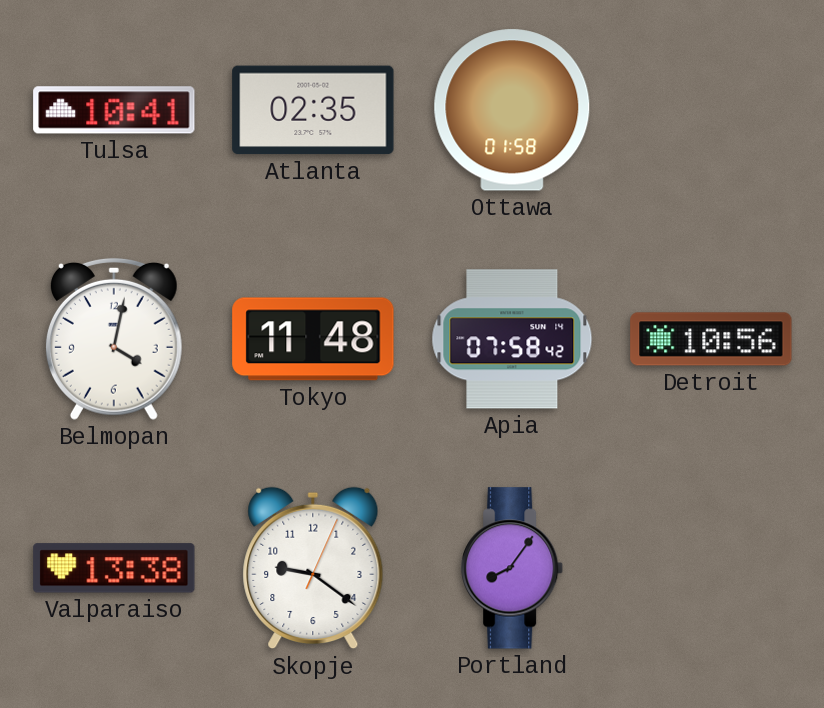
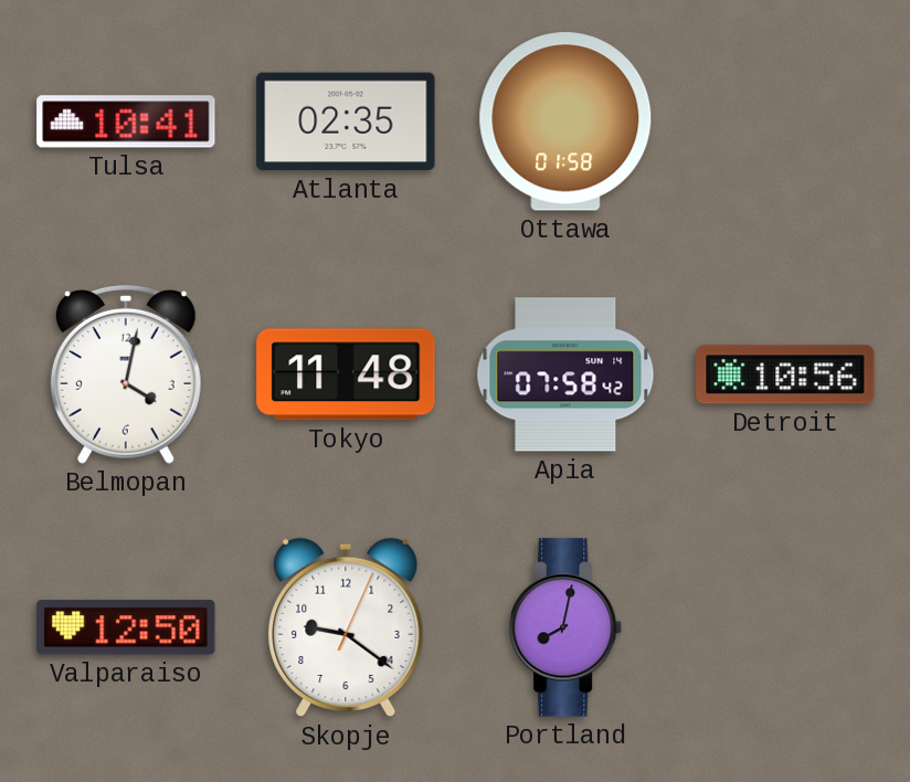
Valparaiso: 13:38 -> 12:50 (126, 627)
Portland: 8:06 -> 8:02 (567, 627)
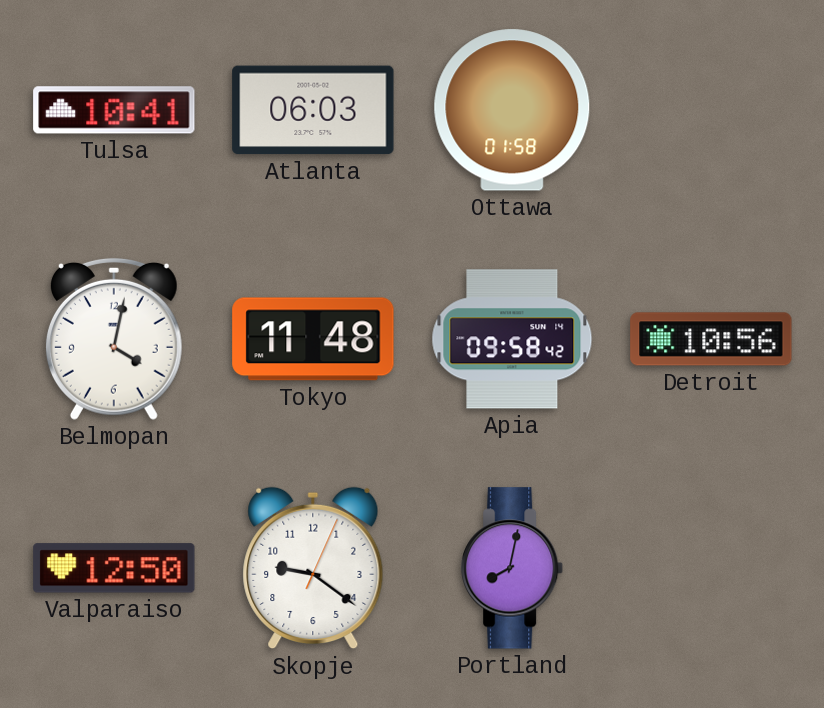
Atlanta: 02:35 -> 06:03 (313, 110)
Apia: 07:58 -> 09:58 (512, 339)
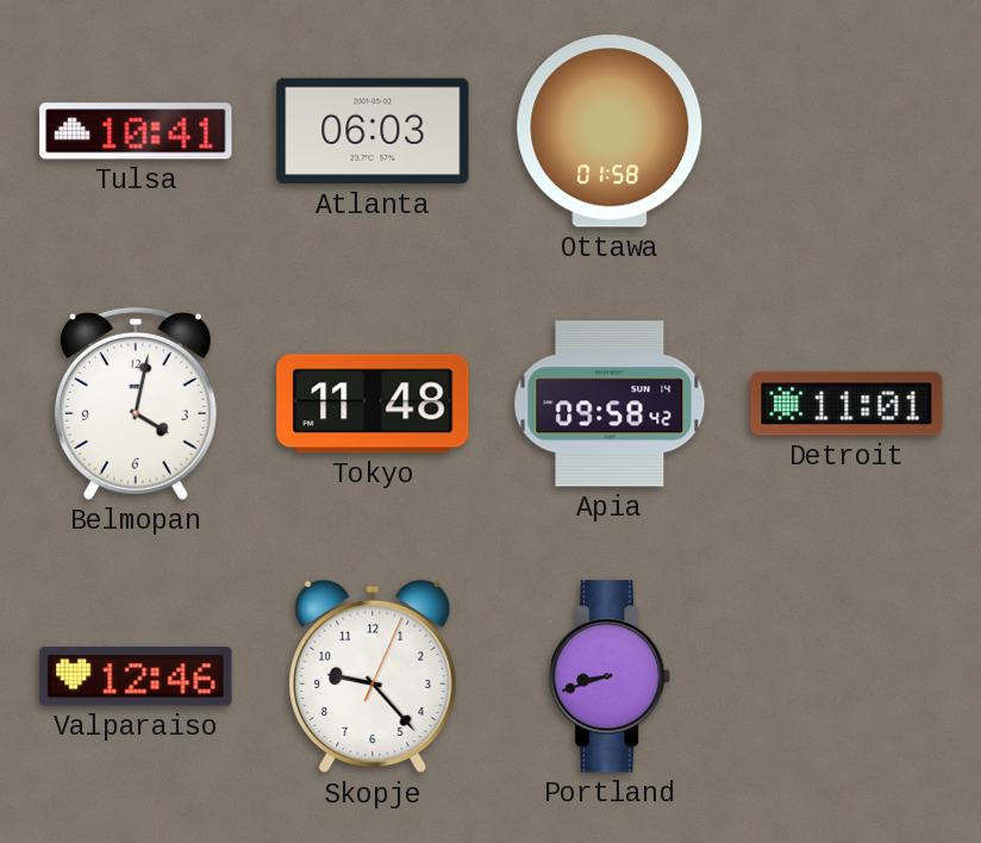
Detroit: 10:56 -> 11:01 (846, 404)
Valparaiso: 12:50 -> 12:46 (136, 676)
Skopje: 9:21 -> 9:23 (373, 676)
Portland: 8:02 -> 8:42 (611, 676)
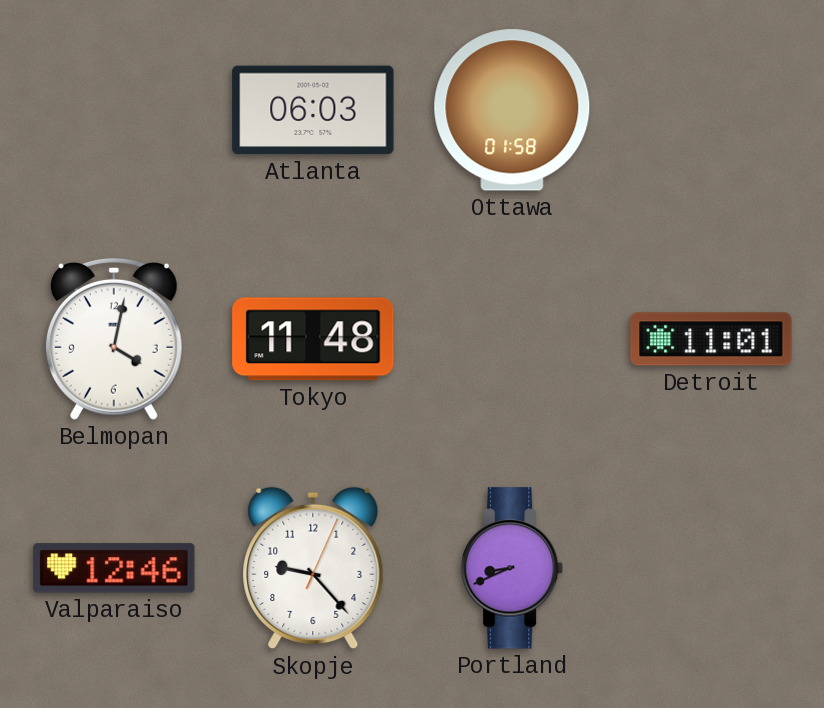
Tulsa: 10:41 -> none (136, 131)
Apia: 09:58 -> none (610, 404)
Portland: 8:42 -> 8:41 (513, 568)
